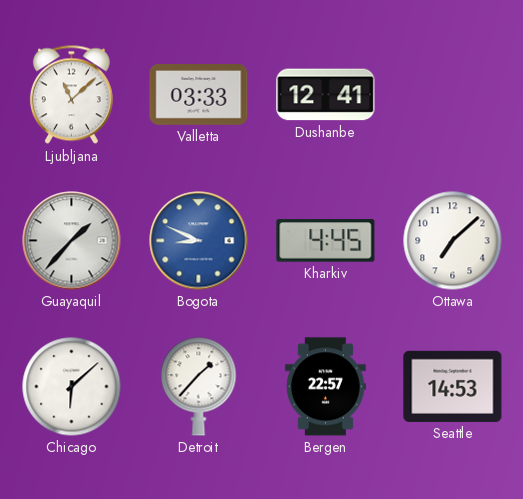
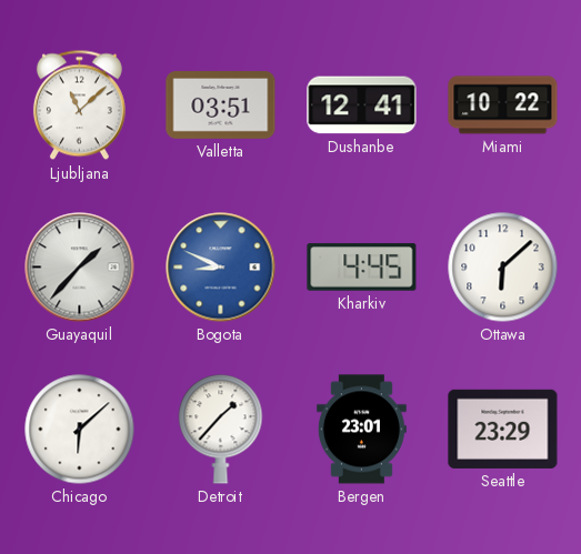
Valletta: 03:33 -> 03:51 (221, 105)
Miami: none -> 10:22 (503, 105)
Ottawa: 7:08 -> 6:08 (503, 268)
Bergen: 22:57 -> 23:01 (361, 430)
Seattle: 14:53 -> 23:29 (503, 429)
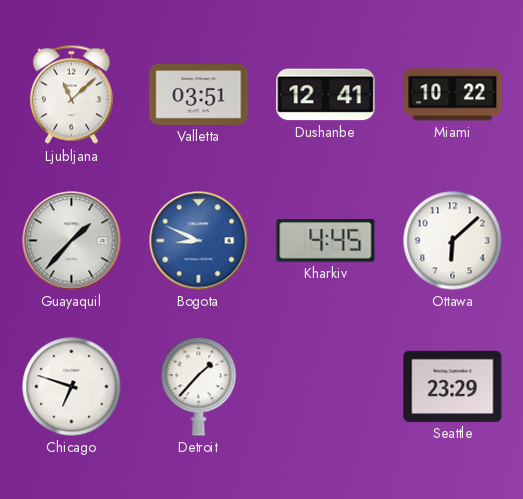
Chicago: 6:08 -> 6:48 (72, 387)
Bergen: 23:01 -> none (361, 430)
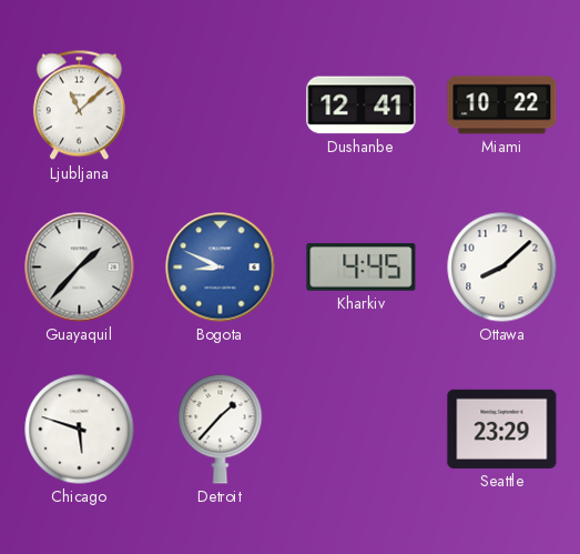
Valletta: 03:51 -> none (199, 95)
Ottawa: 6:08 -> 8:08 (502, 268)
Chicago: 6:48 -> 5:48 (80, 430)
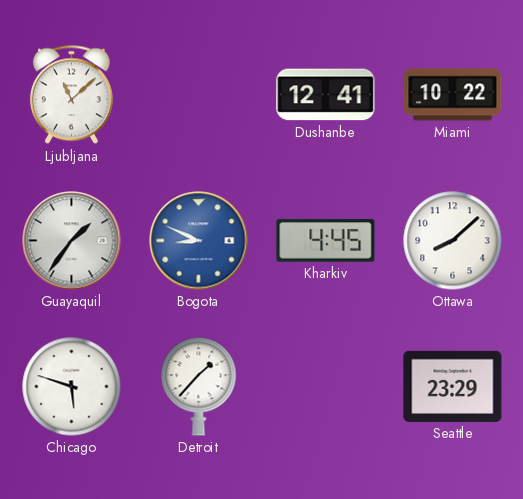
Guayaquil: 1:37 -> 1:36 (72, 241)
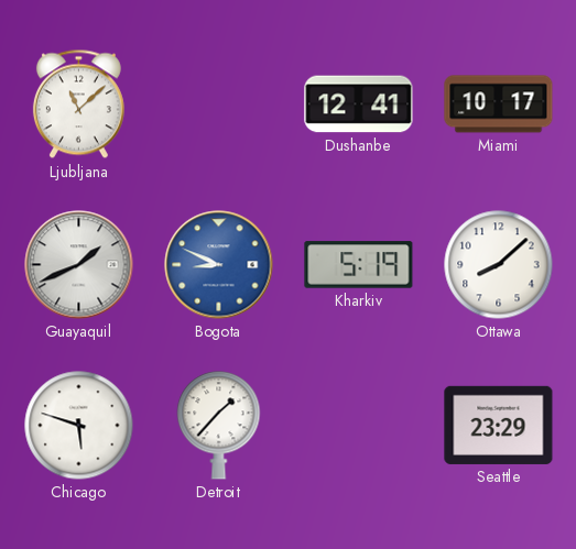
Miami: 10:22 -> 10:17 (499, 105)
Guayaquil: 1:36 -> 1:41 (79, 265)
Kharkiv: 4:45 -> 5:19 (359, 265)
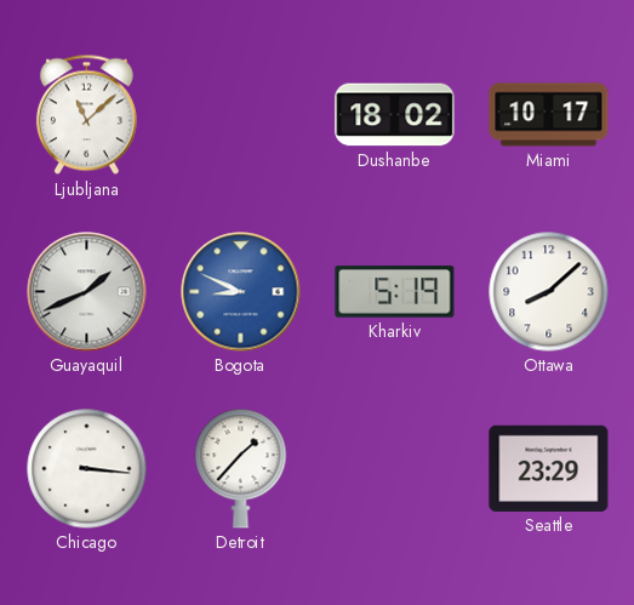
Dushanbe: 12:41 -> 18:02 (395, 115)
Chicago: 5:48 -> 3:16 (87, 469)
